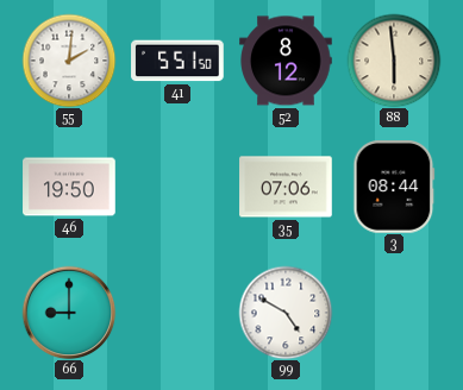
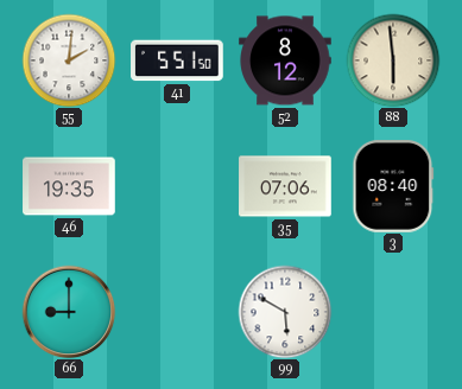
46: 19:50 -> 19:35 (69, 186)
3: 08:44 -> 08:40 (393, 186)
99: 4:50 -> 5:50 (285, 312)
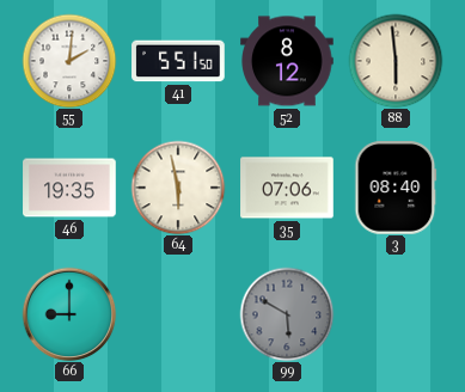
64: none -> 5:58 (178, 188)
99 dial: white -> grey (287, 314)
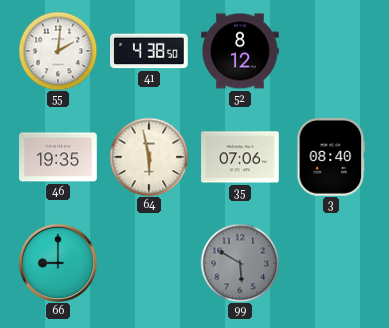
41: 5:51 -> 4:38 (149, 51)
88: 5:59 -> none (396, 61)
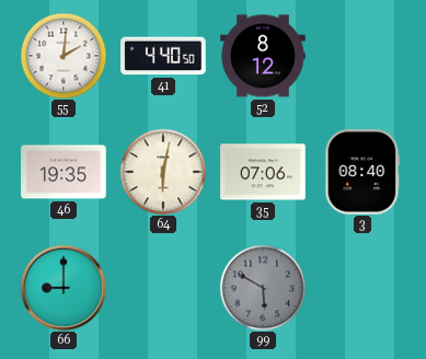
41: 4:38 -> 4:40 (163, 56)
64: 5:58 -> 6:02 (163, 172)
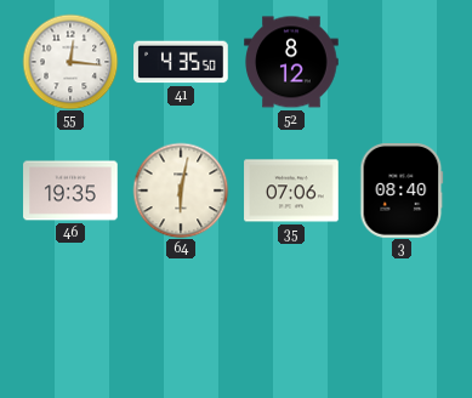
55: 2:01 -> 12:16 (70, 62)
41: 4:40 -> 4:35 (181, 62)
66: 9:00 -> none (64, 288)
99: 5:50 -> none (263, 288)
